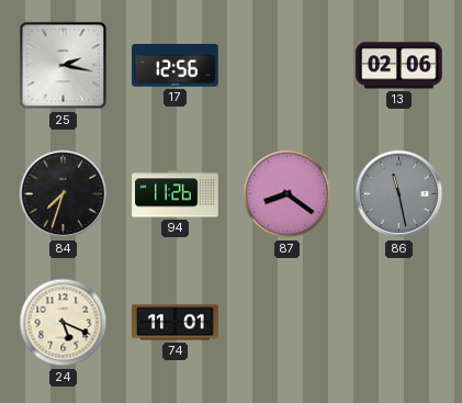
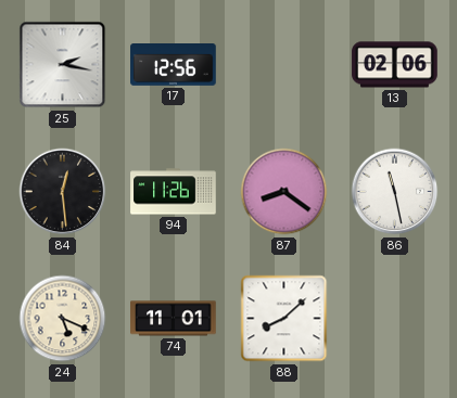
84: 7:33 -> 12:29 (63, 192)
86 dial: grey -> white (395, 192)
88: none -> 8:08 (284, 319)
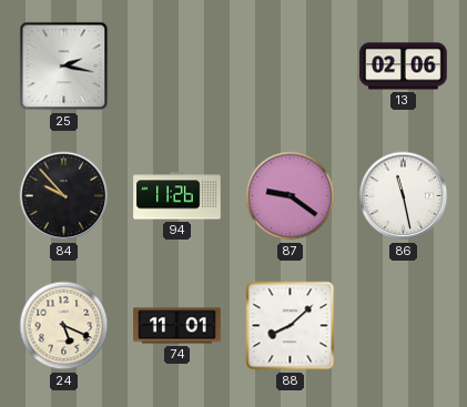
17: 12:56 -> none (174, 65)
84: 12:29 -> 9:53 (64, 196)
87: 8:21 -> 9:21 (291, 196)
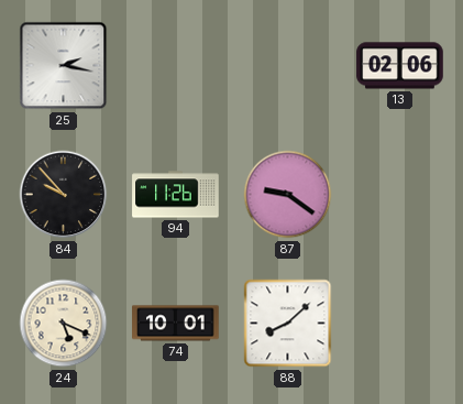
86: 11:28 -> none (404, 196)
74: 11:01 -> 10:01 (176, 324)
